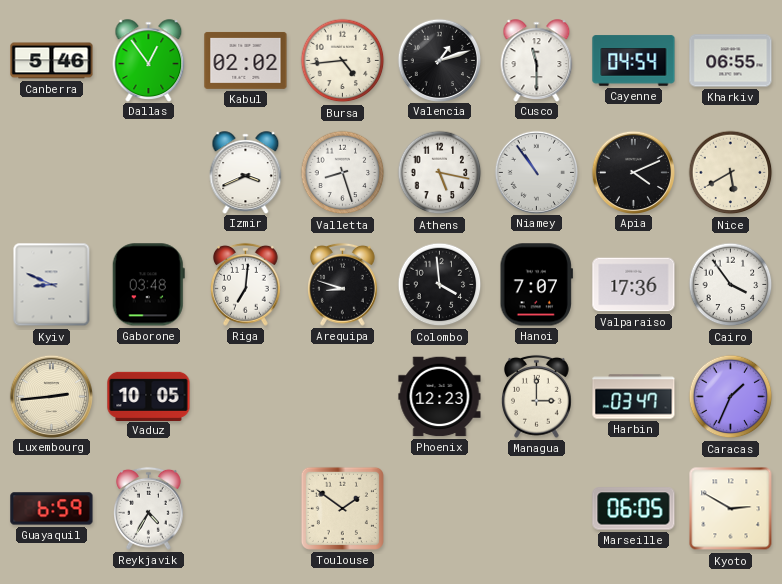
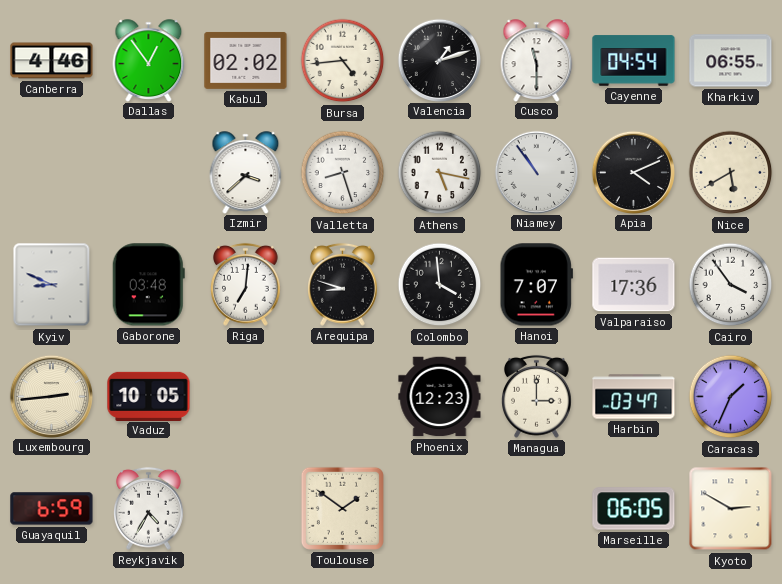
Canberra: 5:46 -> 4:46 (52, 61)
Izmir: 3:41 -> 3:38 (246, 172)
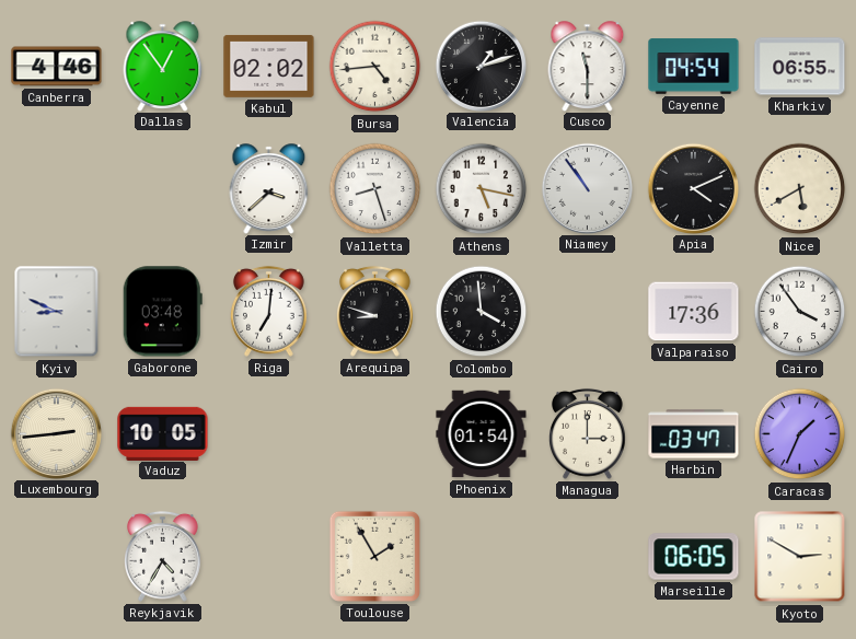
Hanoi: 7:07 -> none (536, 285)
Phoenix: 12:23 -> 01:54 (482, 434)
Guayaquil: 6:59 -> none (52, 509)
Toulouse: 1:51 -> 1:55 (374, 556)
